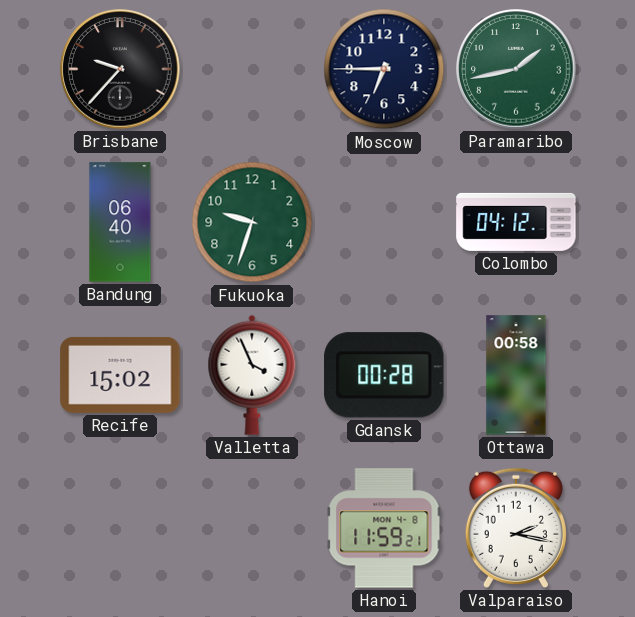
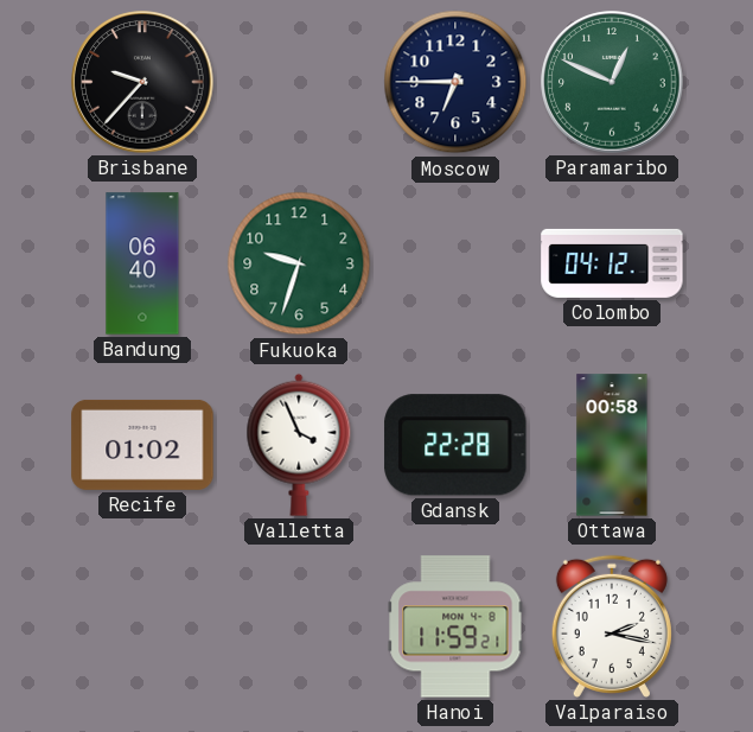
Paramaribo: 1:43 -> 12:49 (612, 82)
Recife: 15:02 -> 01:02 (142, 445)
Gdansk: 00:28 -> 22:28 (455, 445)
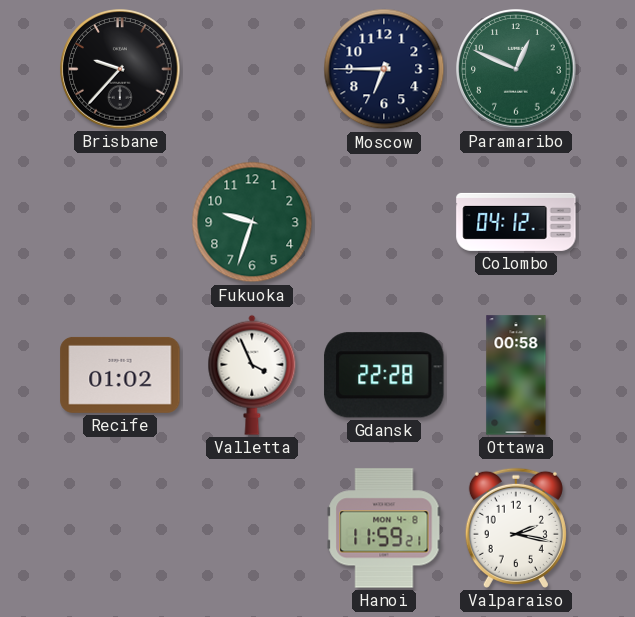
Bandung: 06:40 -> none (142, 263)
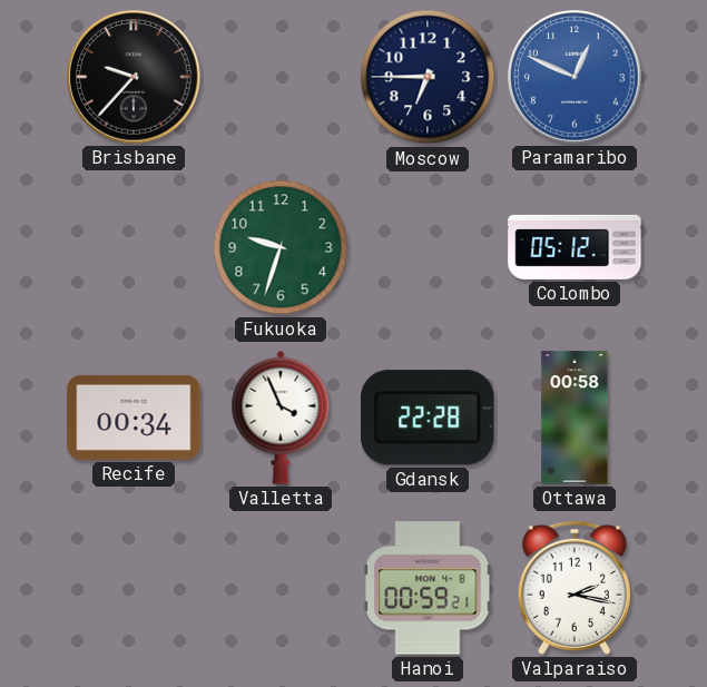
Paramaribo dial: green -> blue (575, 77)
Colombo: 04:12 -> 05:12 (575, 247)
Recife: 01:02 -> 00:34 (134, 418)
Hanoi: 11:59 -> 00:59 (428, 588)
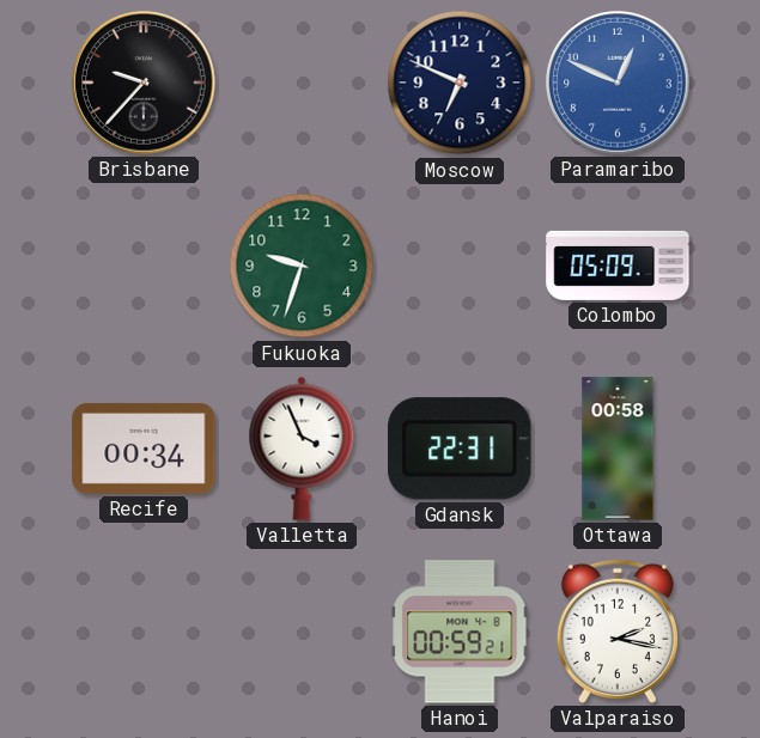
Moscow: 6:45 -> 6:49 (460, 83)
Colombo: 05:12 -> 05:09 (618, 266)
Gdansk: 22:28 -> 22:31 (460, 449)
